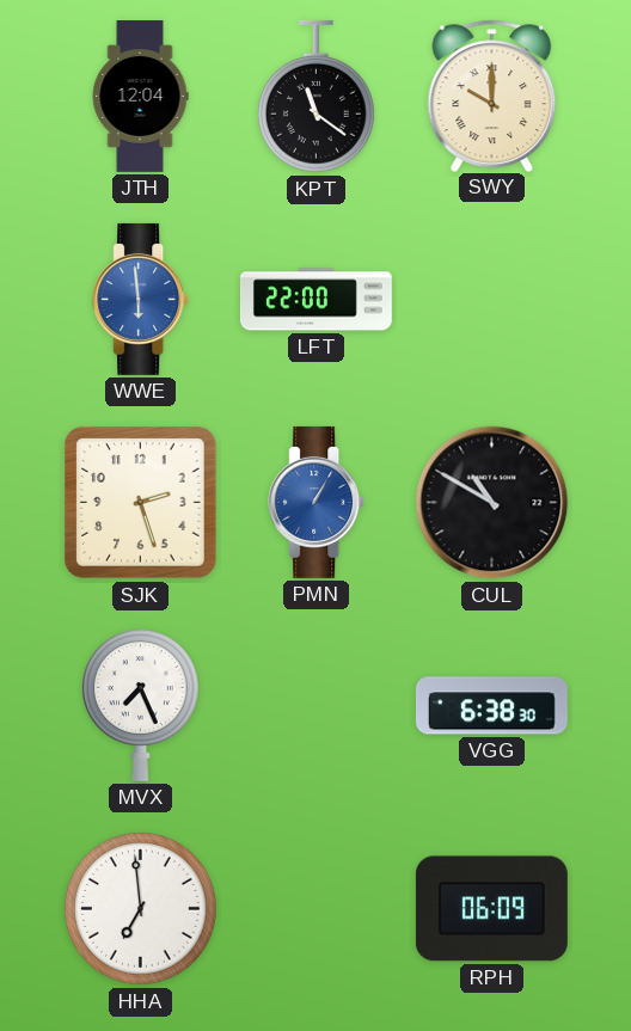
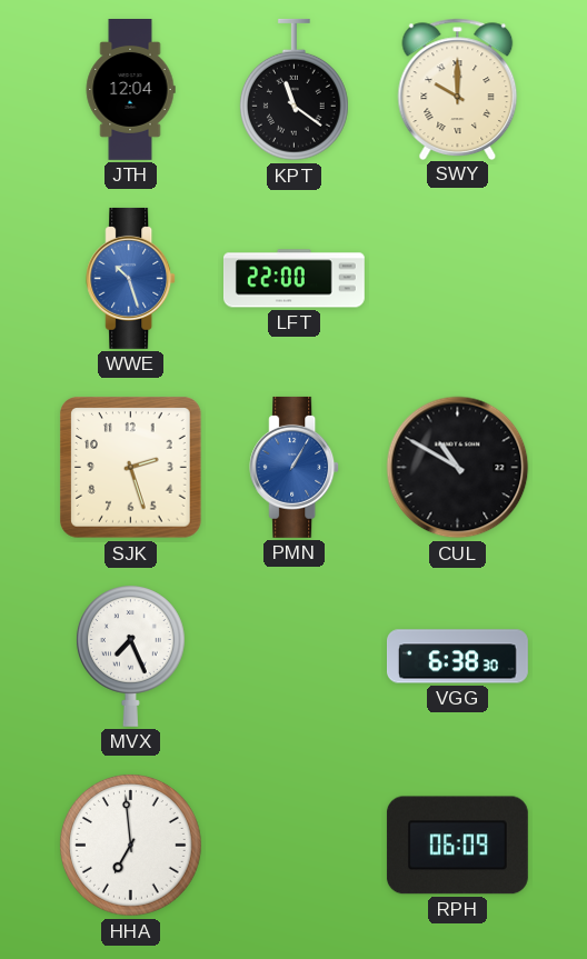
WWE: 5:59 -> 10:27 (131, 278)
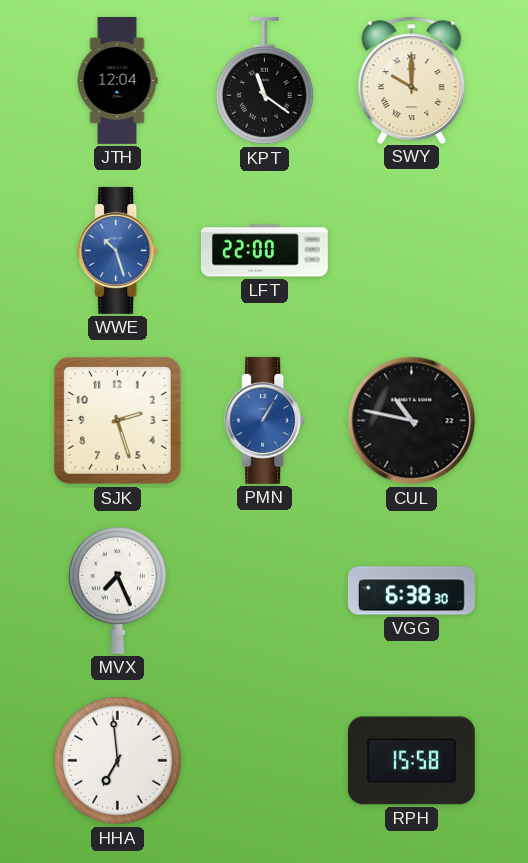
CUL: 10:50 -> 10:47 (412, 421)
RPH: 06:09 -> 15:58 (411, 761)
